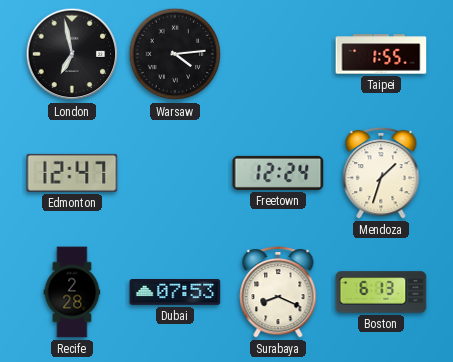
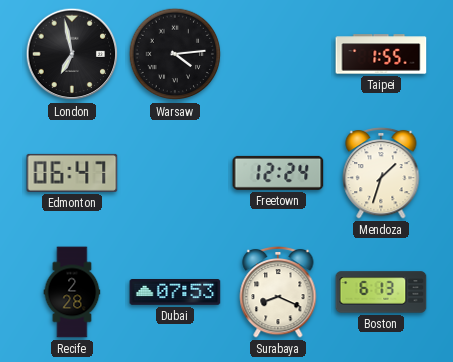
Edmonton: 12:47 -> 06:47 (72, 173)
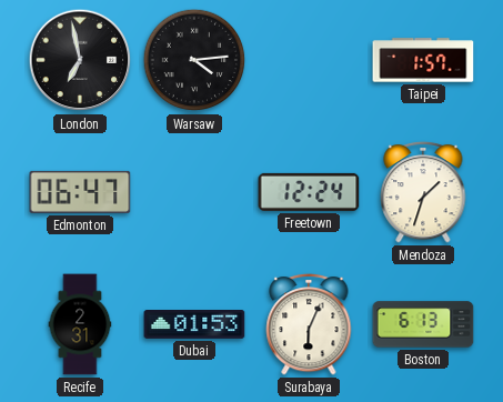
Taipei: 1:55 -> 1:57 (423, 60)
Recife: 2:28 -> 2:31 (80, 324)
Dubai: 07:53 -> 01:53 (194, 325)
Surabaya: 8:19 -> 6:04 (309, 324)
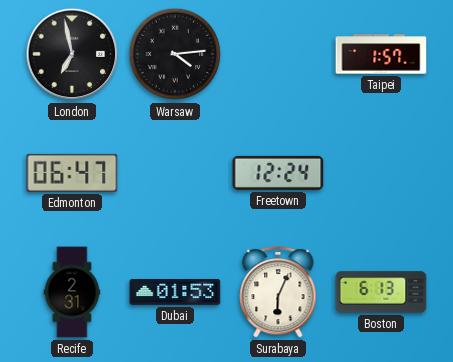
Mendoza: 1:33 -> none (423, 192)
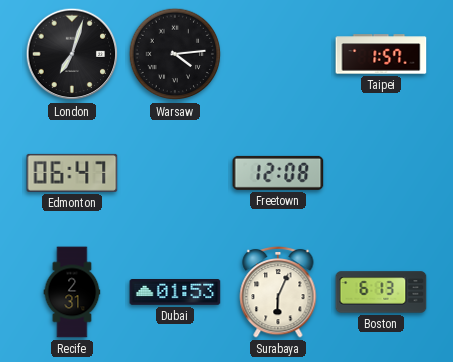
London: 6:58 -> 7:03 (72, 54)
Freetown: 12:24 -> 12:08 (278, 173)
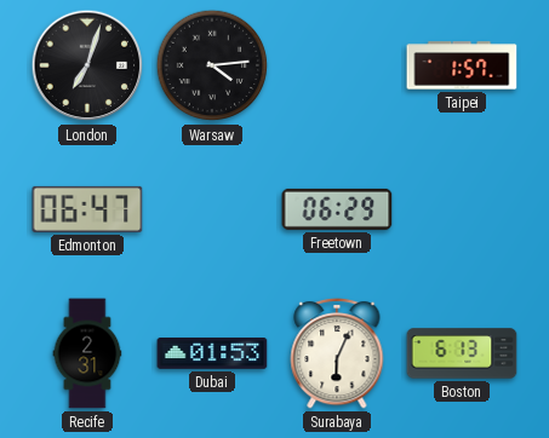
Freetown: 12:08 -> 06:29 (337, 209)
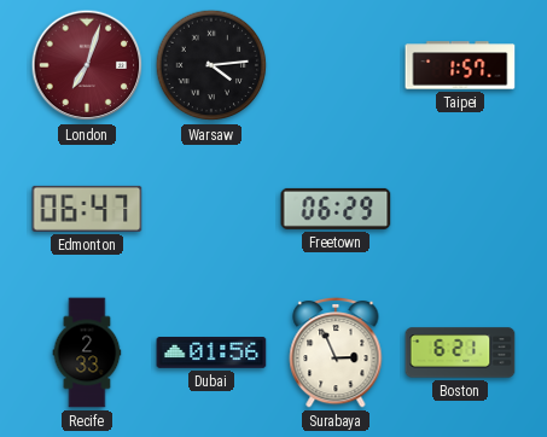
London dial: black -> burgundy (87, 65)
Recife: 2:31 -> 2:33 (87, 352)
Dubai: 01:53 -> 01:56 (211, 354)
Surabaya: 6:04 -> 2:56 (336, 352)
Boston: 6:13 -> 6:21 (460, 352)
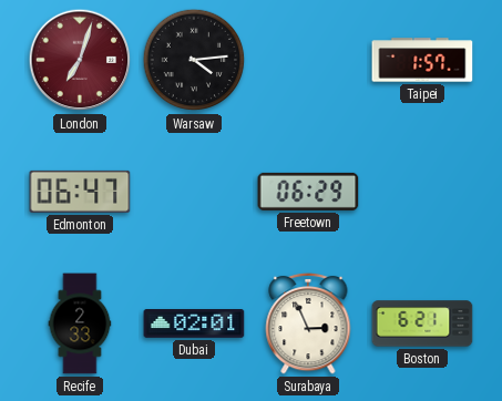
Dubai: 01:56 -> 02:01 (194, 325)
